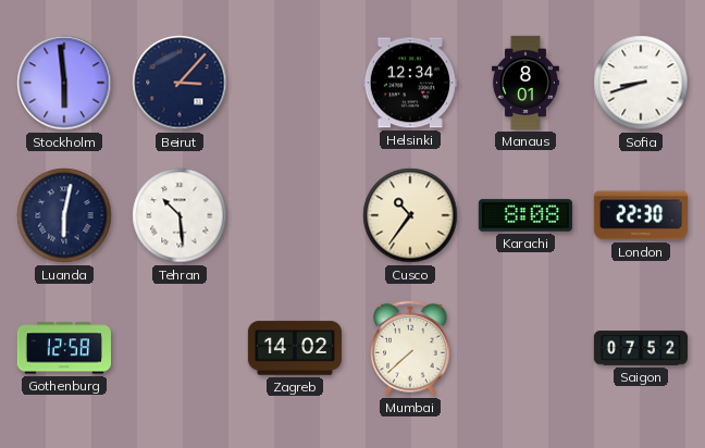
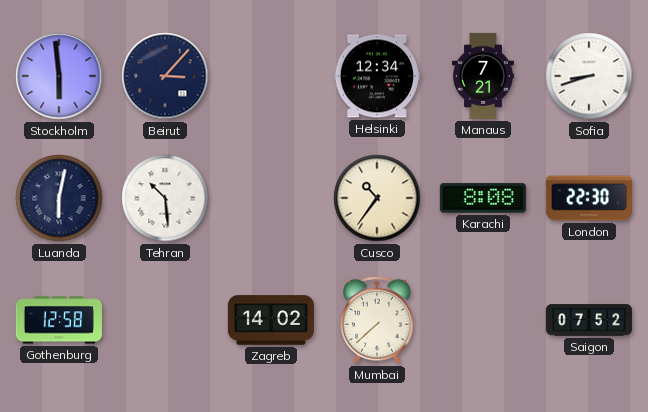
Manaus: 8:01 -> 7:21 (483, 76)
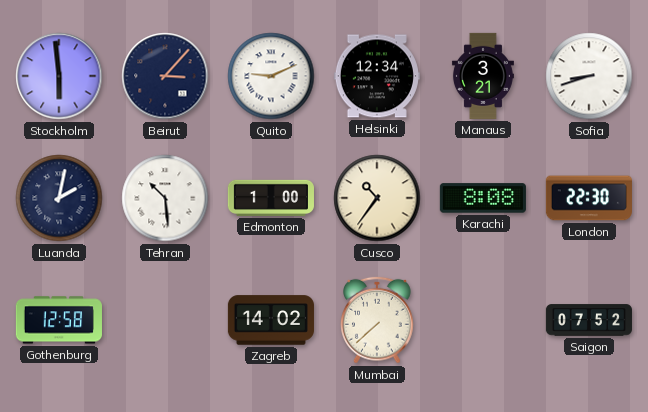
Quito: none -> 9:11 (271, 76)
Manaus: 7:21 -> 3:21 (483, 76)
Luanda: 6:02 -> 2:02 (59, 198)
Edmonton: none -> 1:00 (271, 198)
